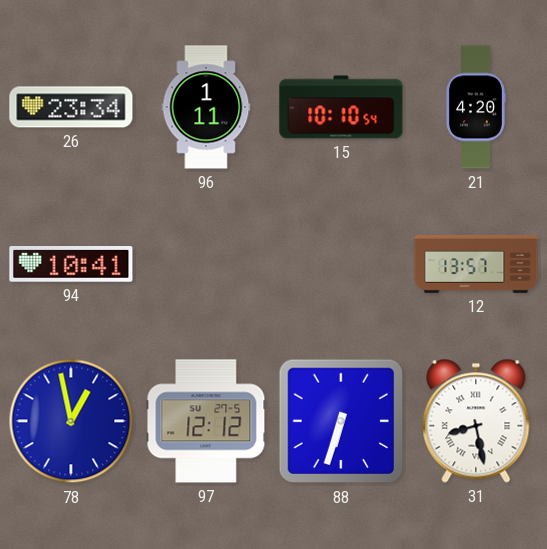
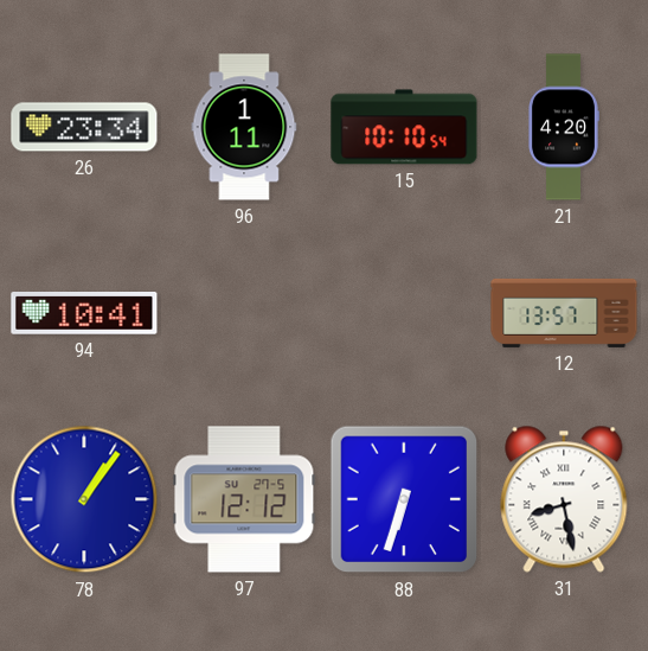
78: 12:58 -> 1:06 (84, 499)
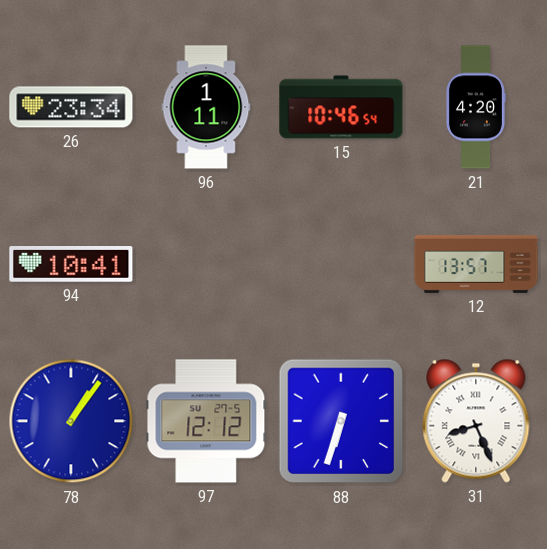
15: 10:10 -> 10:46 (341, 107)
31: 8:28 -> 8:26 (476, 421)
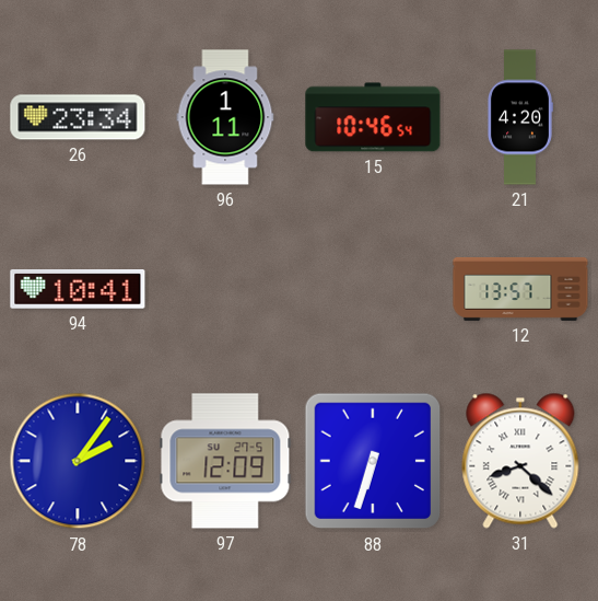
78: 1:06 -> 2:06 (78, 461)
97: 12:12 -> 12:09 (225, 461)
31: 8:26 -> 8:22 (520, 461)
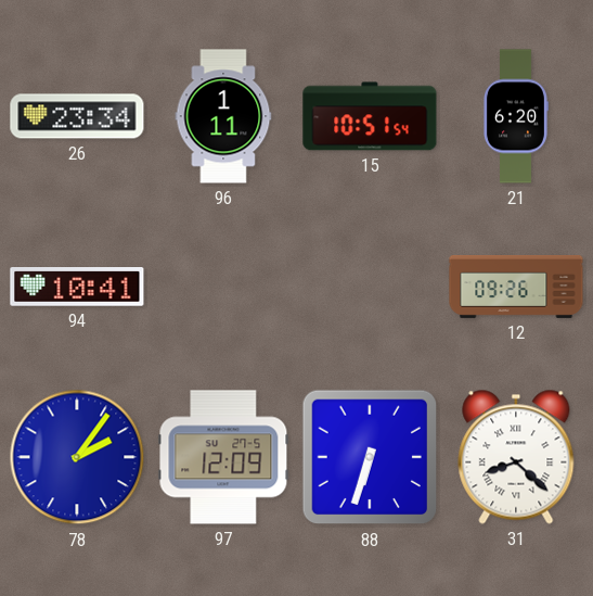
15: 10:46 -> 10:51 (370, 116)
21: 4:20 -> 6:20 (516, 116)
12: 13:57 -> 09:26 (516, 287)
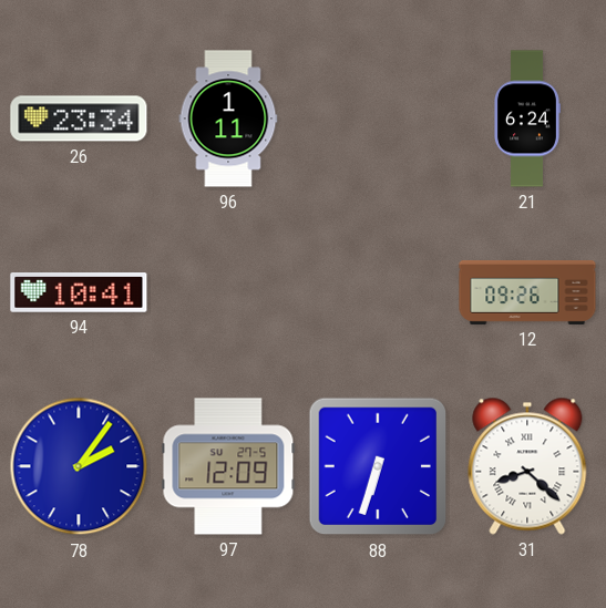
15: 10:51 -> none (370, 116)
21: 6:20 -> 6:24 (527, 118)
